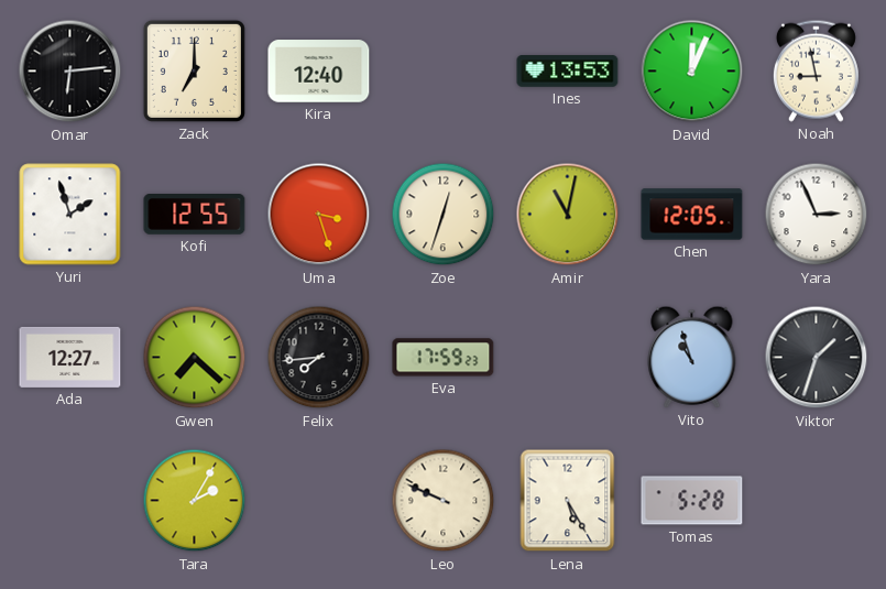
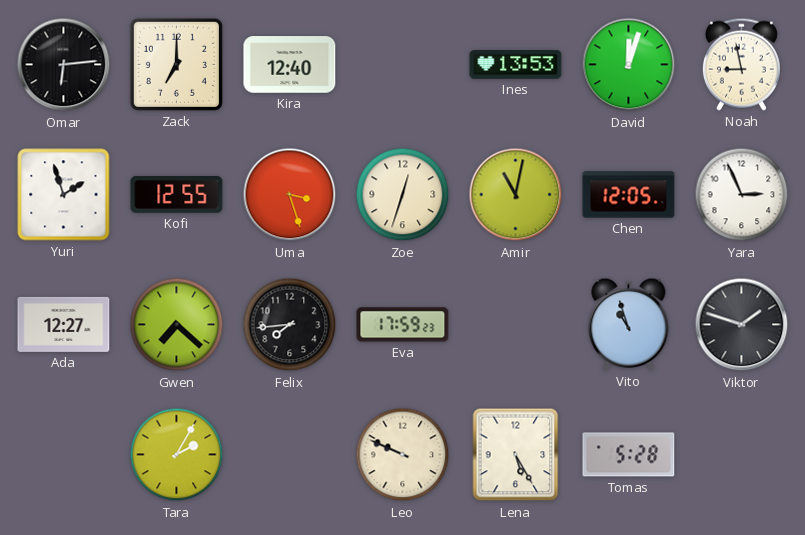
David: 12:04 -> 12:03 (629, 65)
Viktor: 1:33 -> 1:48 (742, 325)
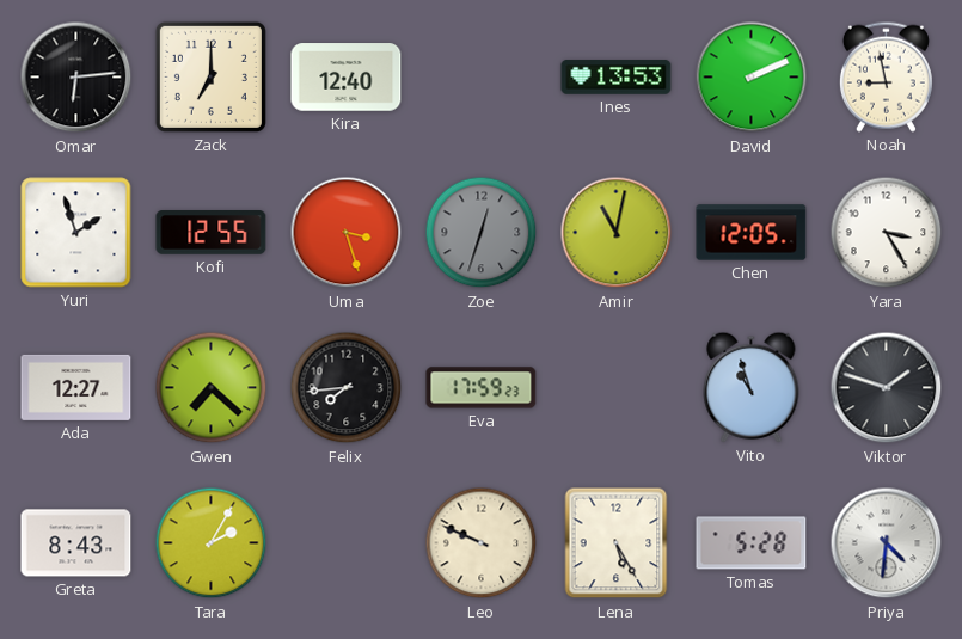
David: 12:03 -> 2:11 (752, 78)
Zoe dial: cream -> grey (482, 233)
Yara: 2:56 -> 3:25 (887, 233)
Greta: none -> 8:43 (76, 543)
Priya: none -> 4:31 (887, 543)
